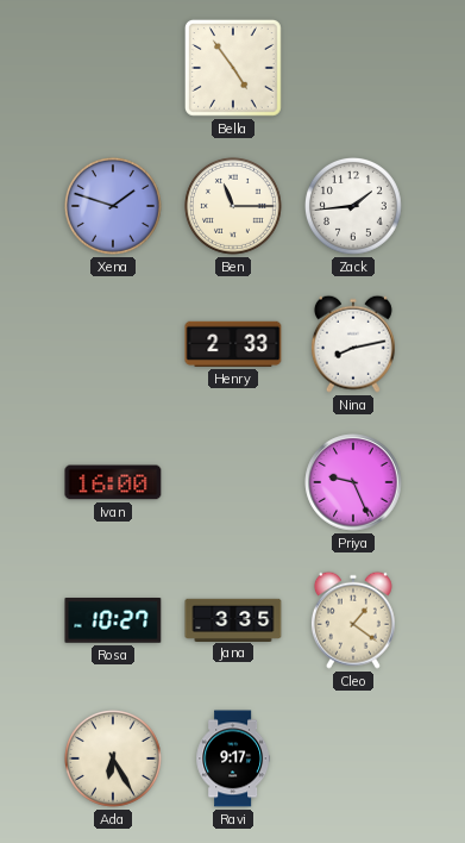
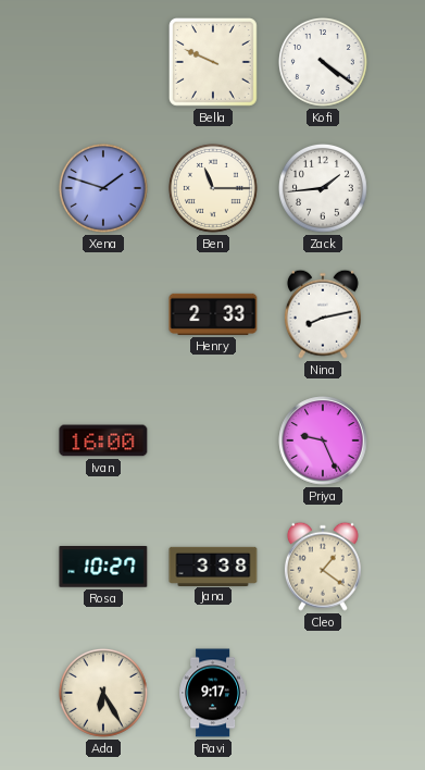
Bella: 4:54 -> 9:49 (213, 62)
Kofi: none -> 4:21 (323, 62)
Jana: 3:35 -> 3:38 (213, 566)
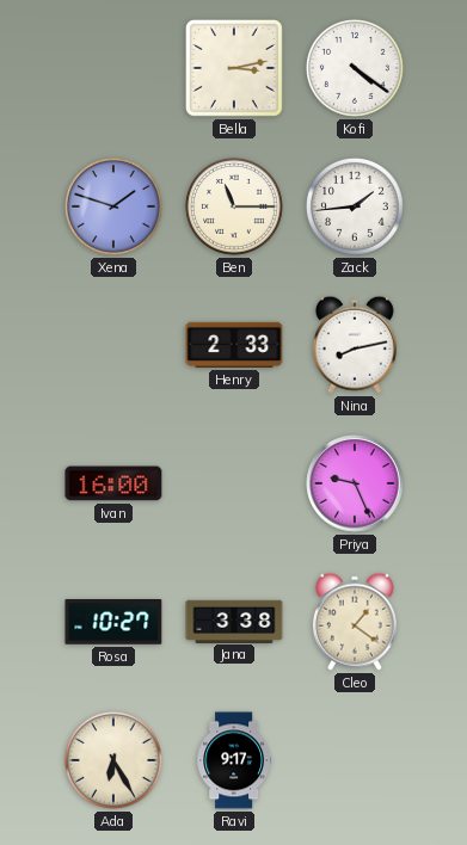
Bella: 9:49 -> 3:13 (234, 68)
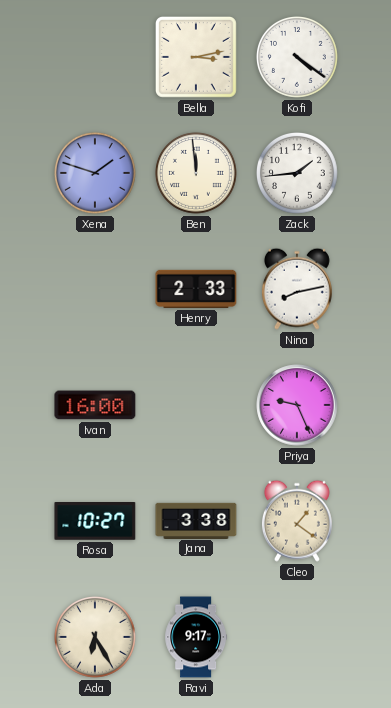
Ben: 11:15 -> 11:59 (196, 173)
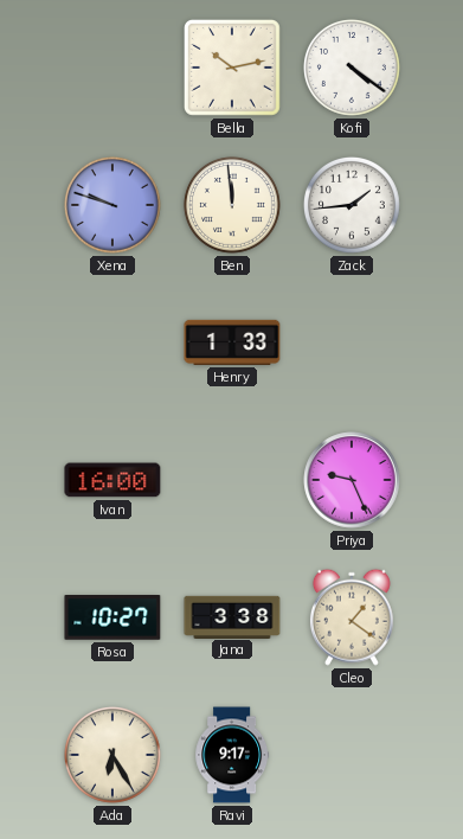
Bella: 3:13 -> 10:13 (232, 68)
Xena: 1:48 -> 9:48 (112, 205)
Henry: 2:33 -> 1:33 (232, 342)
Nina: 8:13 -> none (297, 289)
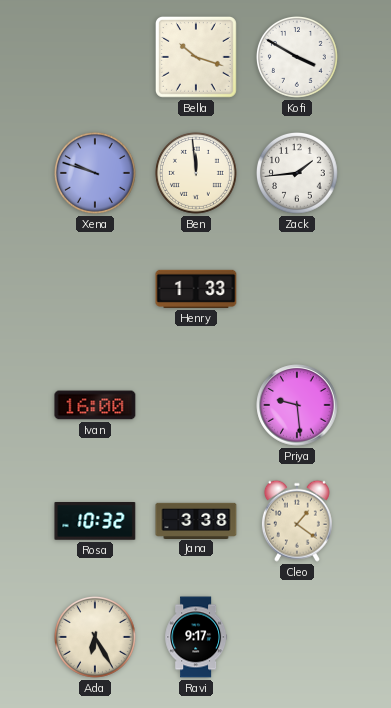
Bella: 10:13 -> 10:18 (196, 57)
Kofi: 4:21 -> 3:50 (297, 57)
Priya: 9:26 -> 9:29 (297, 405)
Rosa: 10:27 -> 10:32 (95, 522)
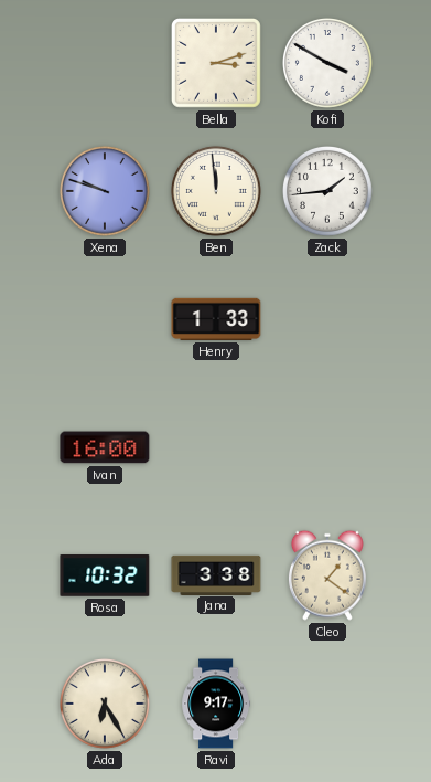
Bella: 10:18 -> 3:12 (216, 63)
Priya: 9:29 -> none (297, 405)
